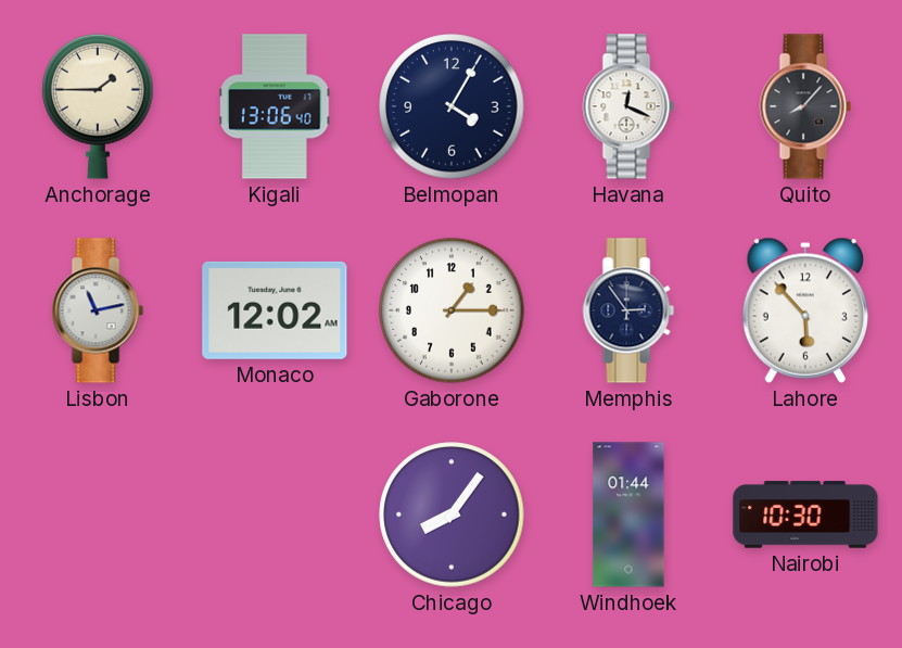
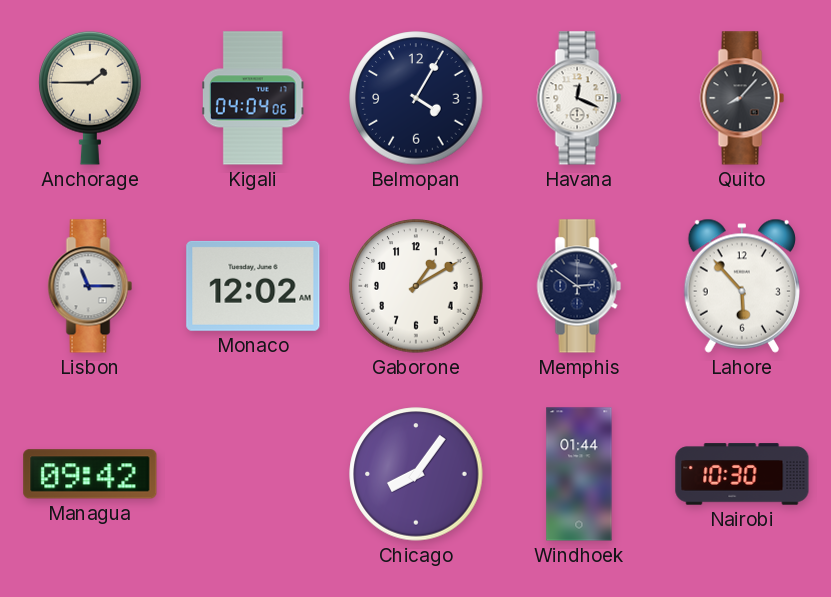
Kigali: 13:06 -> 04:04 (254, 98)
Lisbon: 11:13 -> 11:15 (90, 286)
Gaborone: 1:15 -> 1:10 (416, 286)
Memphis: 2:54 -> 2:51 (579, 286)
Managua: none -> 09:42 (90, 474)
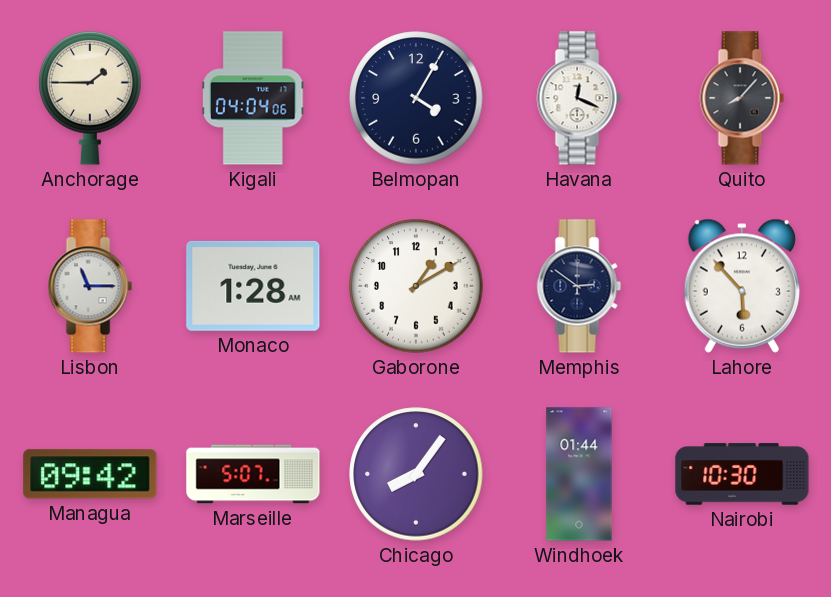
Monaco: 12:02 -> 1:28 (253, 286)
Marseille: none -> 5:07 (253, 474)
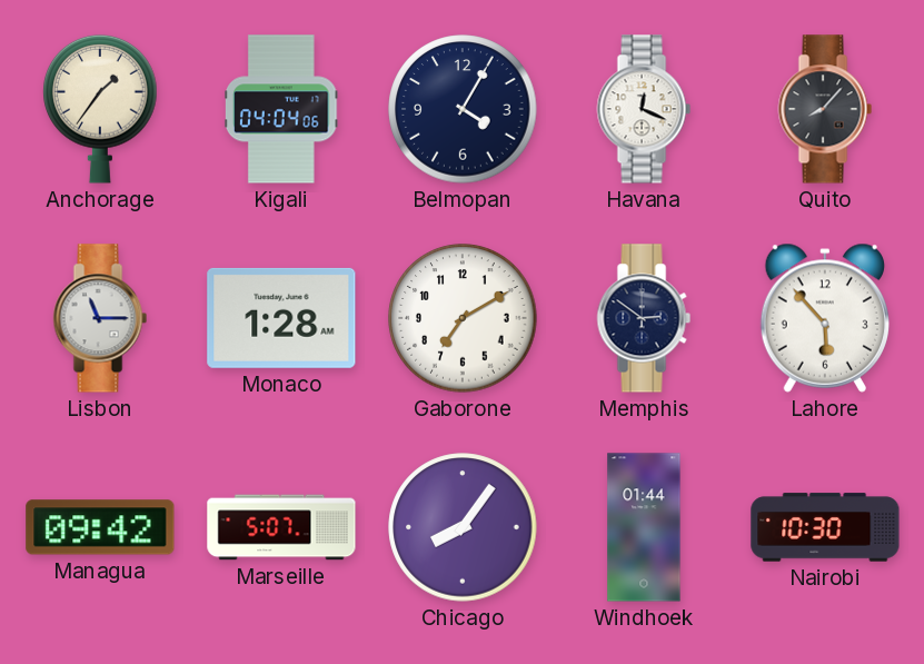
Anchorage: 1:45 -> 1:36 (100, 109)
Gaborone: 1:10 -> 7:10 (463, 318)
